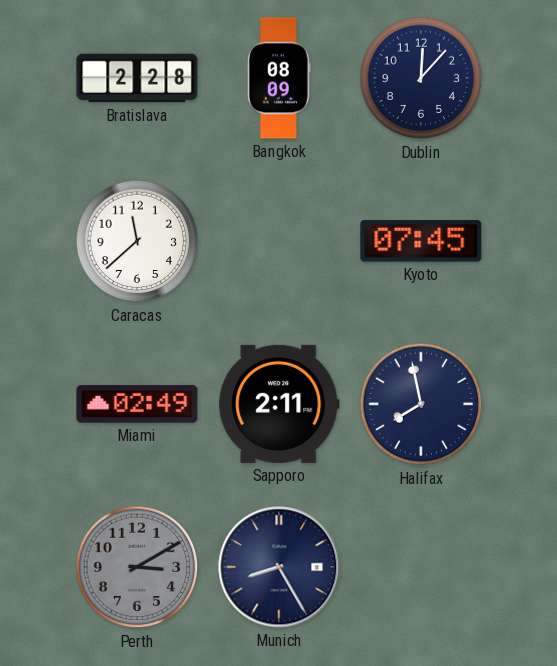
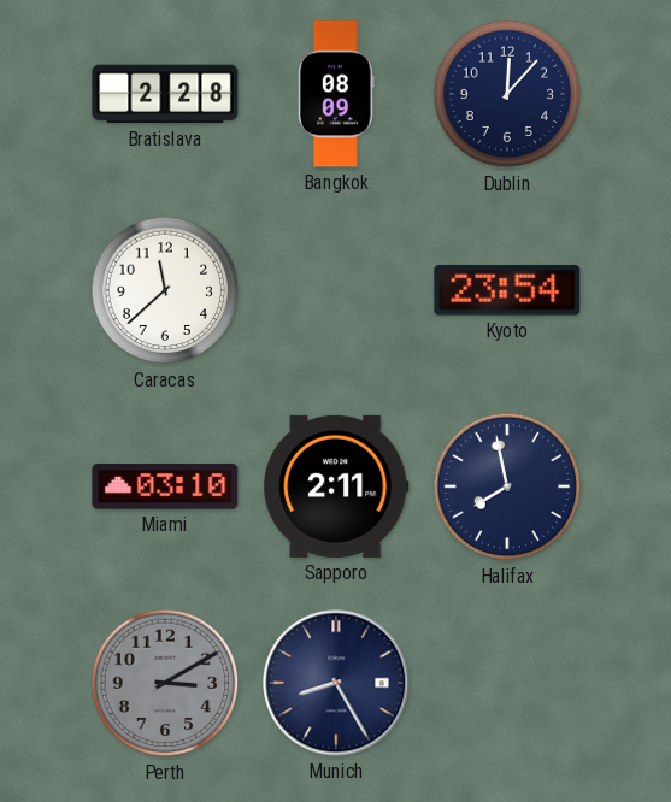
Kyoto: 07:45 -> 23:54 (507, 290)
Miami: 02:49 -> 03:10 (165, 486)
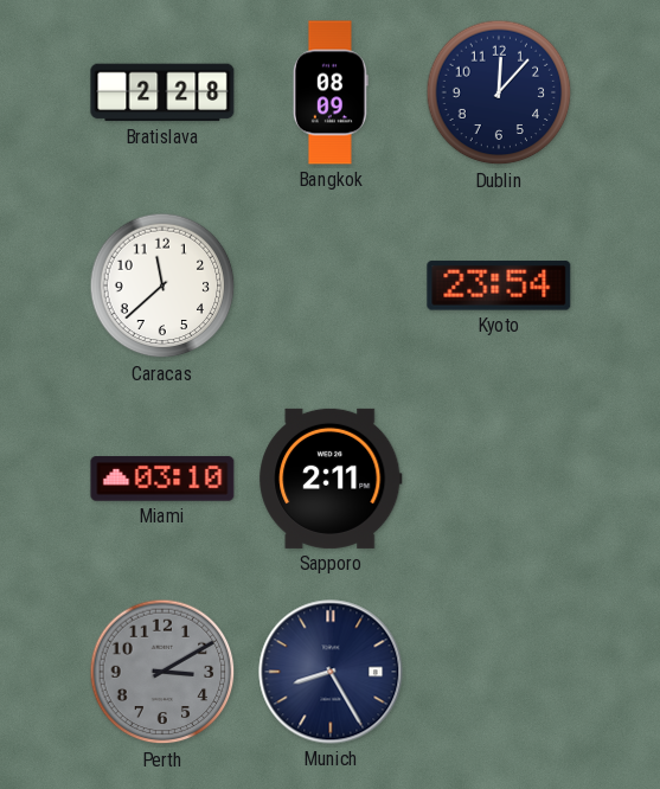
Halifax: 7:58 -> none (507, 486)
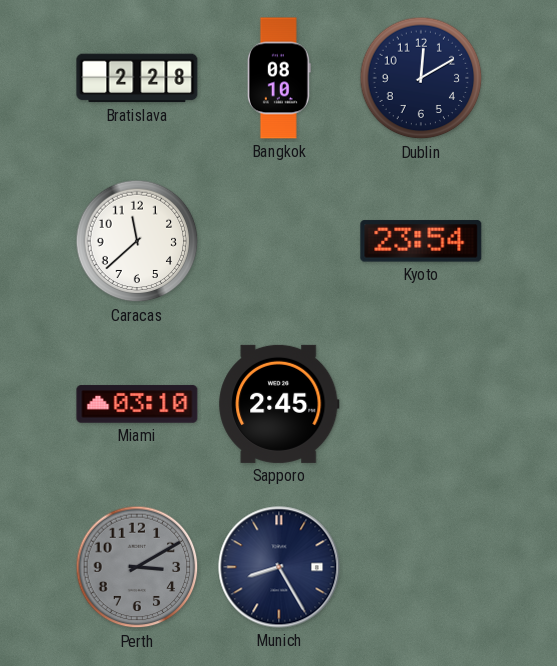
Bangkok: 08:09 -> 08:10 (279, 78)
Dublin: 12:07 -> 12:10 (421, 78)
Sapporo: 2:11 -> 2:45 (279, 404)
